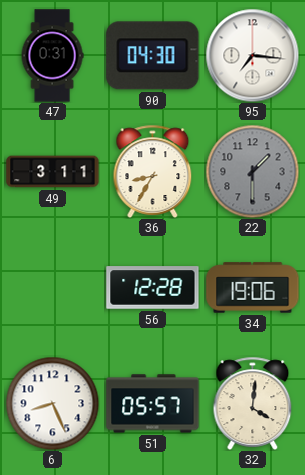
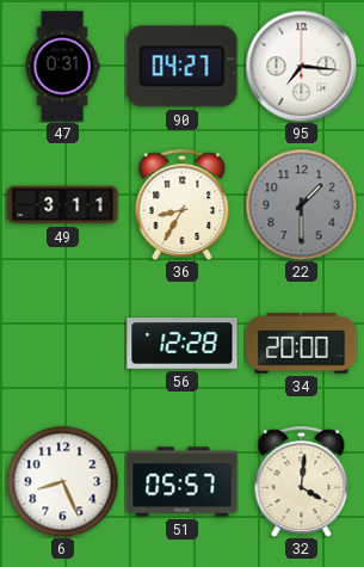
90: 04:30 -> 04:27 (183, 67)
34: 19:06 -> 20:00 (302, 344)
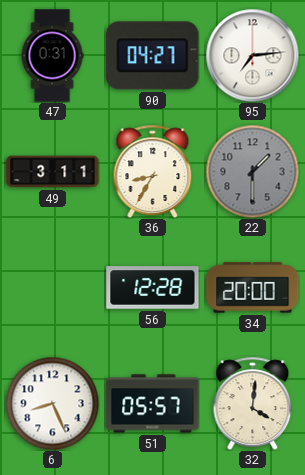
95: 7:16 -> 7:14 (252, 55)
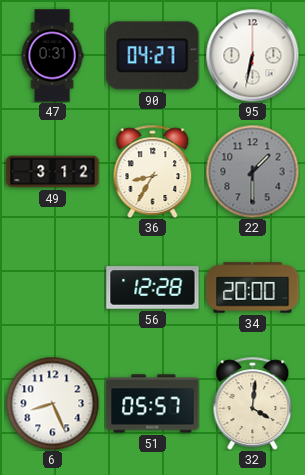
95: 7:14 -> 6:32 (252, 55)
49: 3:11 -> 3:12 (53, 172)
